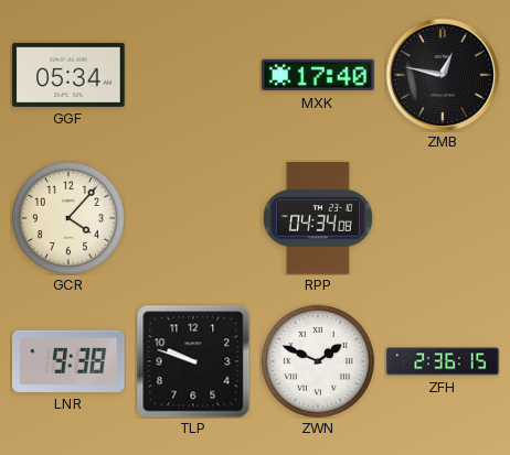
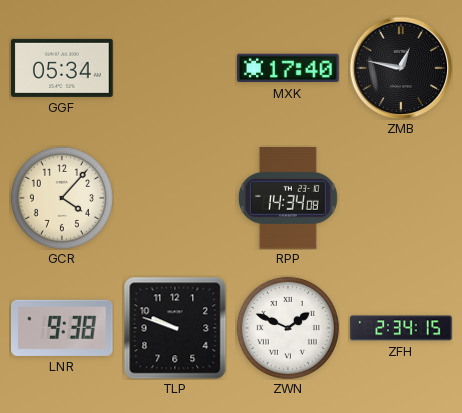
RPP: 04:34 -> 14:34 (288, 198)
ZFH: 2:36 -> 2:34 (401, 328)
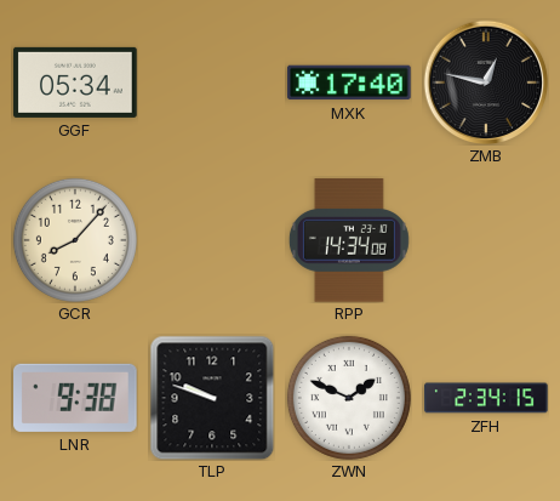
GCR: 4:07 -> 8:07 (75, 240)
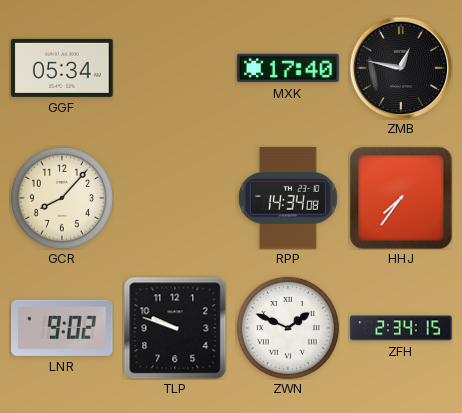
HHJ: none -> 7:36 (401, 198)
LNR: 9:38 -> 9:02 (62, 328)
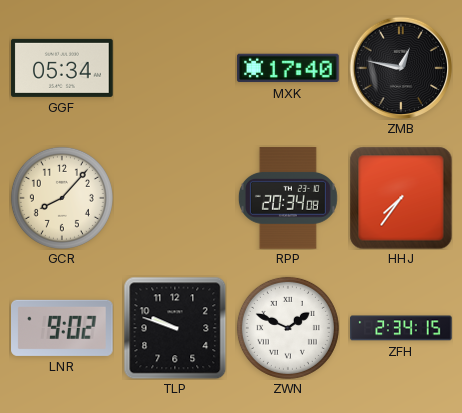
RPP: 14:34 -> 20:34 (288, 198)
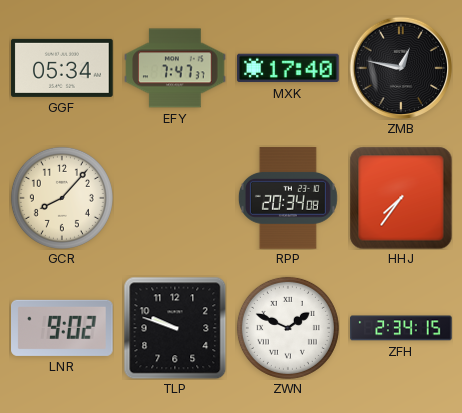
EFY: none -> 7:47 (175, 68)
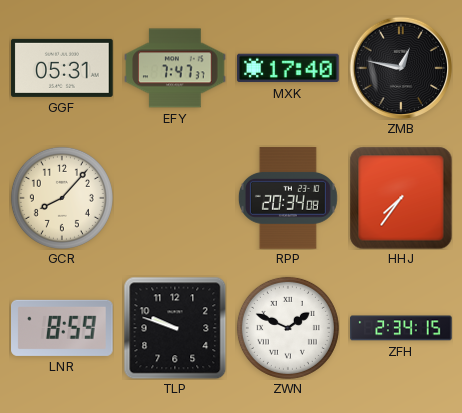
GGF: 05:34 -> 05:31 (62, 68)
LNR: 9:02 -> 8:59 (62, 328)
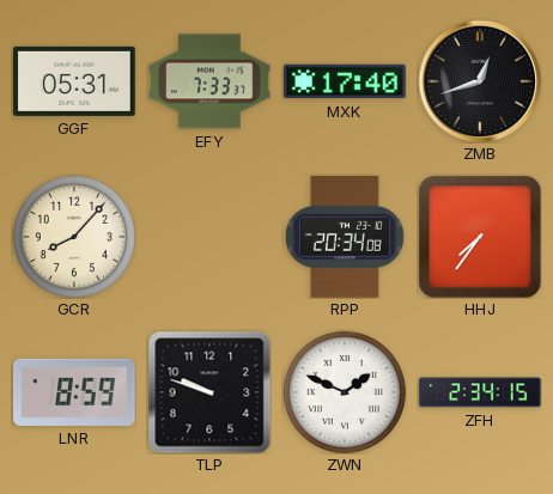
EFY: 7:47 -> 7:33 (209, 81)
ZMB: 12:47 -> 12:42 (480, 81)
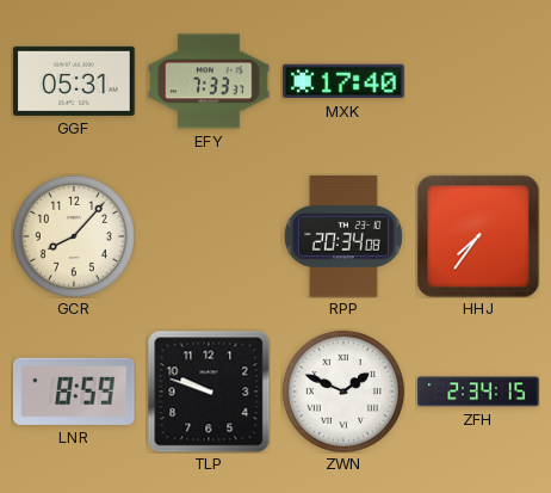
ZMB: 12:42 -> none (480, 81)
